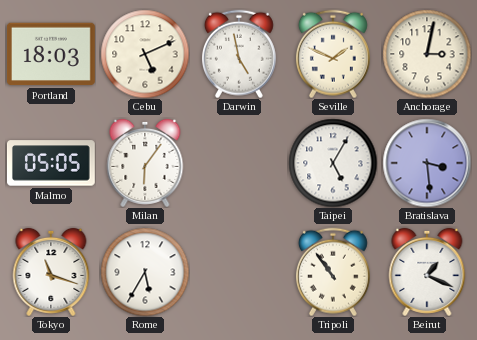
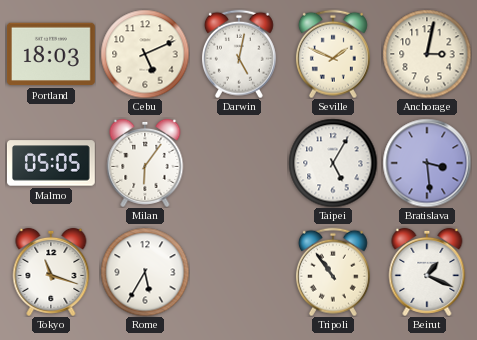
Darwin: 4:58 -> 5:02 (239, 54)
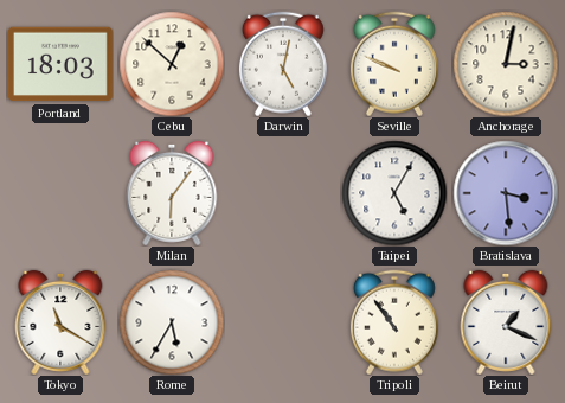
Cebu: 5:11 -> 12:52 (172, 64)
Seville: 1:49 -> 9:49 (394, 64)
Malmo: 05:05 -> none (51, 163)
Tokyo: 11:18 -> 11:20 (60, 322)
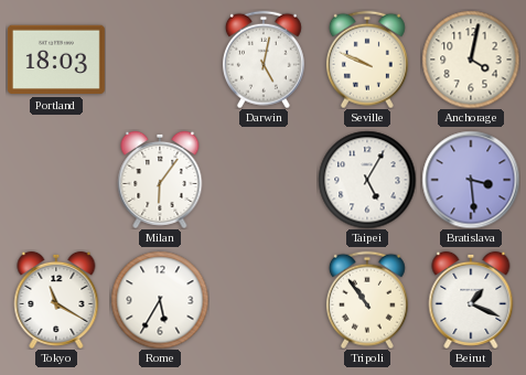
Cebu: 12:52 -> none (172, 64)
Anchorage: 3:02 -> 4:02 (471, 60)
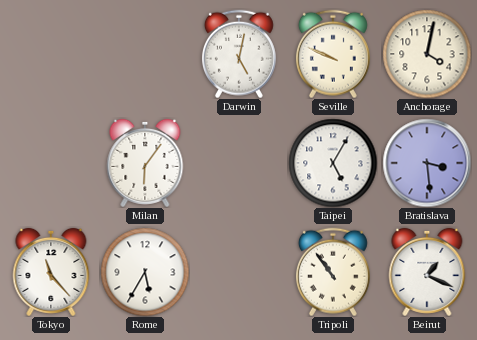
Portland: 18:03 -> none (56, 60)
Tokyo: 11:20 -> 11:23 (51, 272)
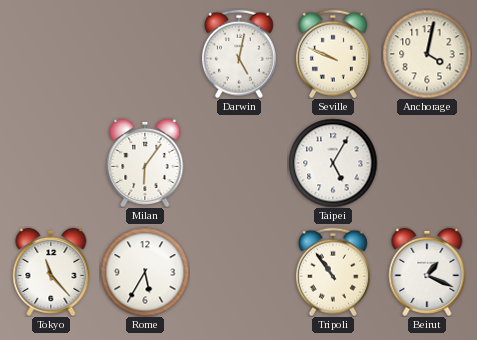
Bratislava: 3:29 -> none (427, 163)
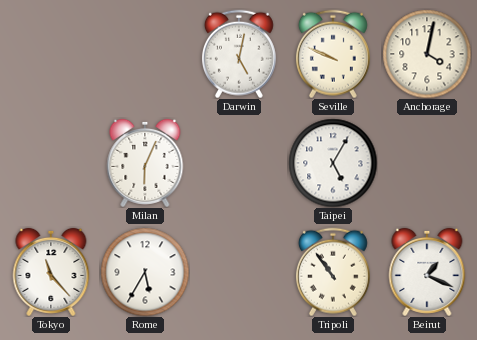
Milan: 6:06 -> 6:04 (145, 163)
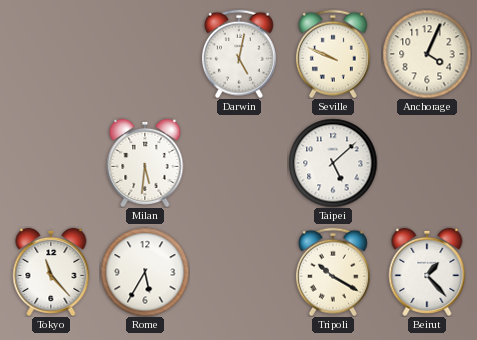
Anchorage: 4:02 -> 4:04 (427, 54)
Milan: 6:04 -> 5:31 (145, 163)
Taipei: 5:05 -> 5:08 (333, 163)
Tripoli: 10:54 -> 10:20 (333, 272)
Beirut: 1:19 -> 1:23 (427, 272)
